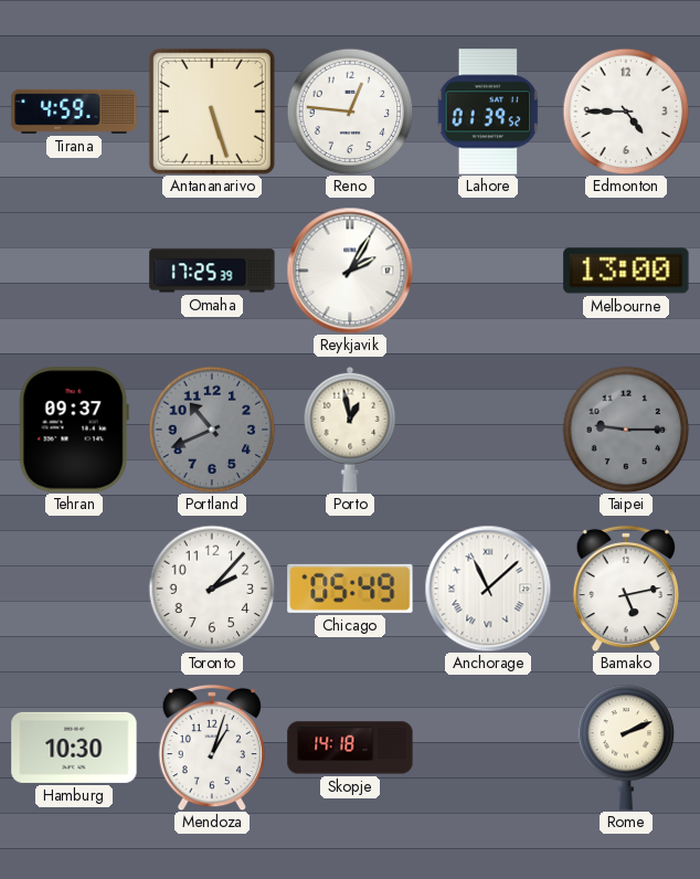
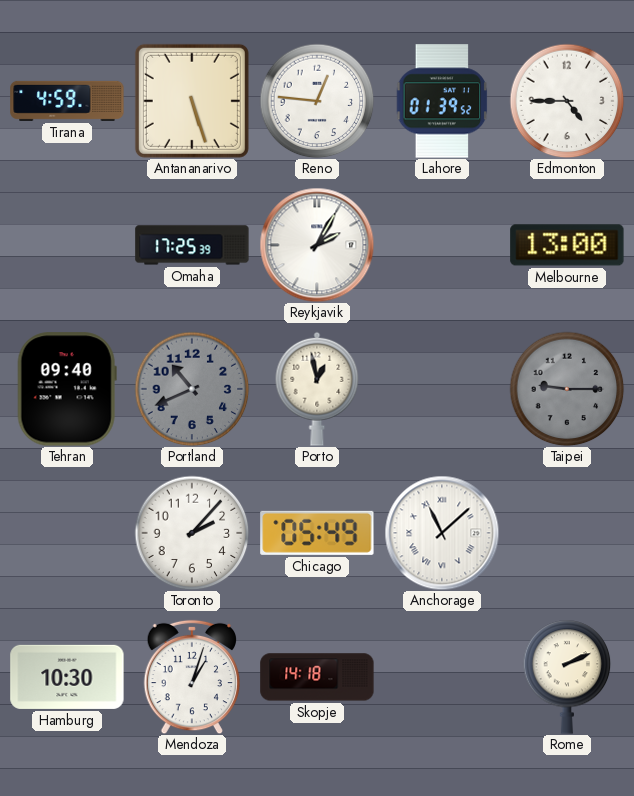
Tehran: 09:37 -> 09:40 (67, 389)
Bamako: 5:13 -> none (625, 589)
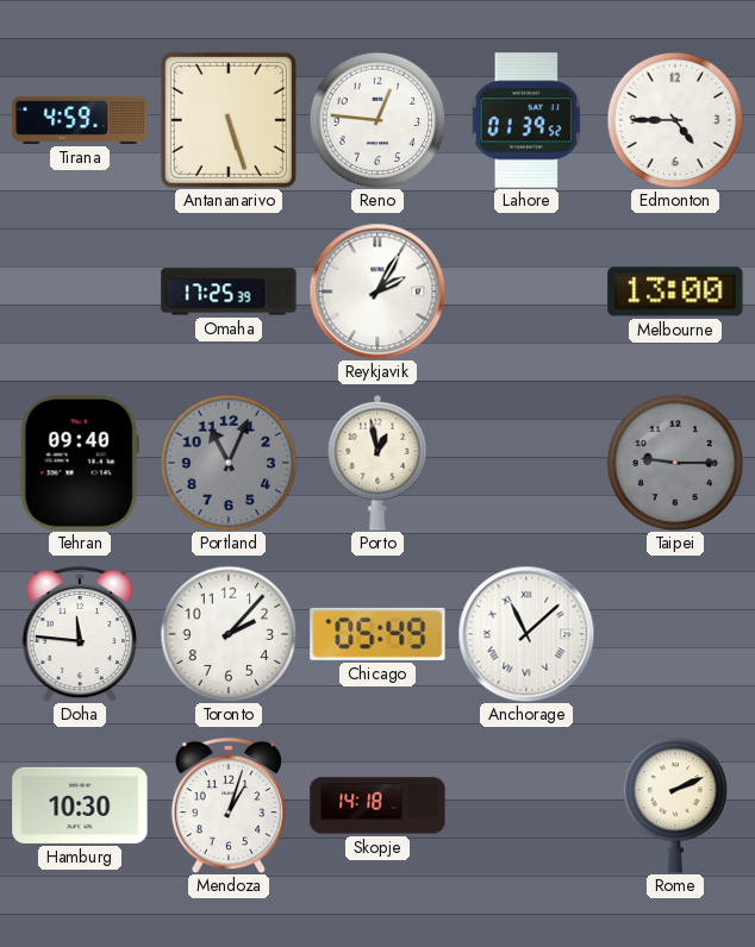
Portland: 10:41 -> 11:04 (229, 463)
Doha: none -> 11:46 (79, 634)
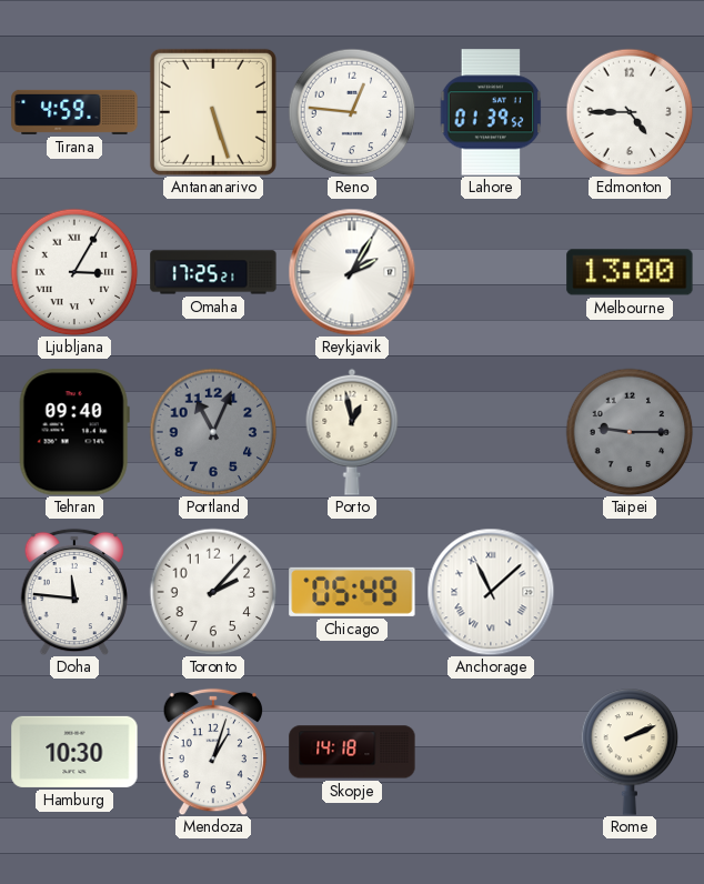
Ljubljana: none -> 3:05 (74, 272)
Omaha: 17:25:39 -> 17:25:21 (213, 272)
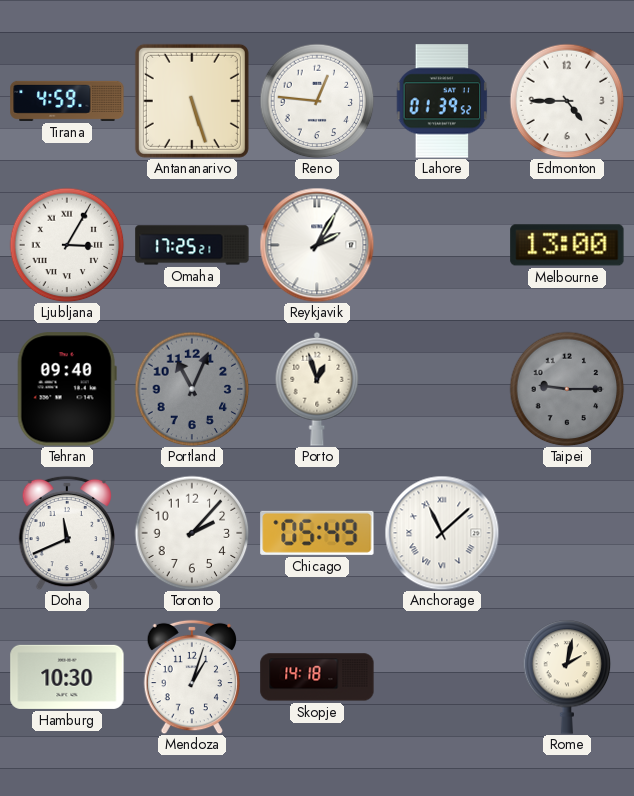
Porto: 12:58 -> 12:57 (317, 389)
Doha: 11:46 -> 11:41 (66, 533)
Rome: 2:11 -> 2:02 (567, 677)
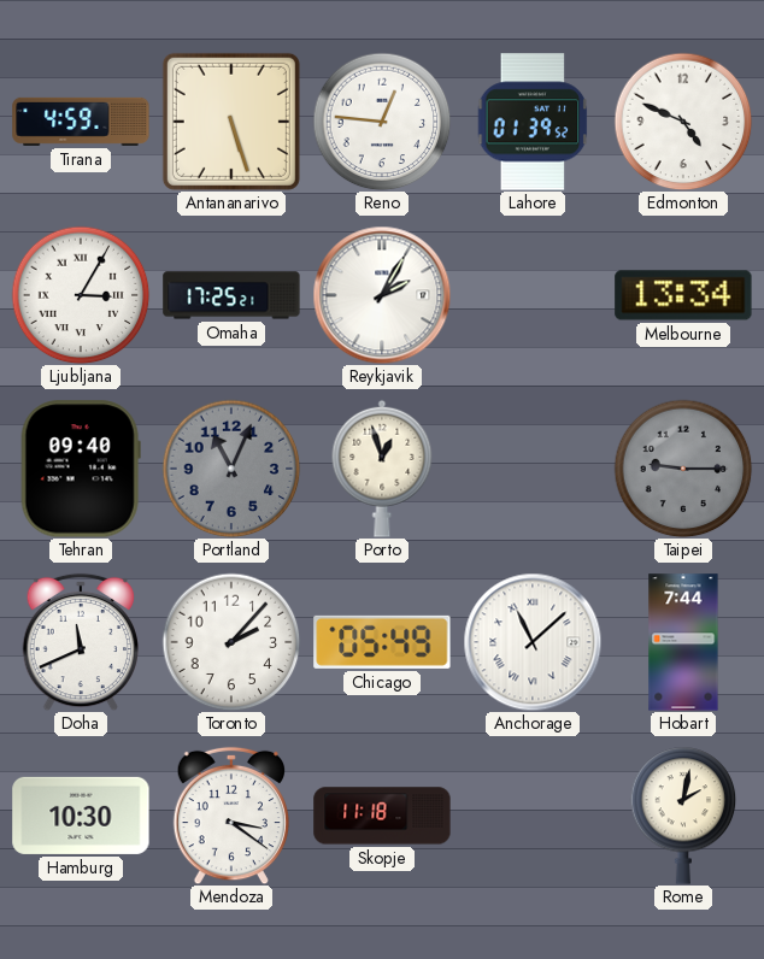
Edmonton: 4:45 -> 4:49 (683, 122)
Melbourne: 13:00 -> 13:34 (683, 295)
Hobart: none -> 7:44 (683, 642)
Mendoza: 1:03 -> 3:21 (230, 816)
Skopje: 14:18 -> 11:18 (382, 816)
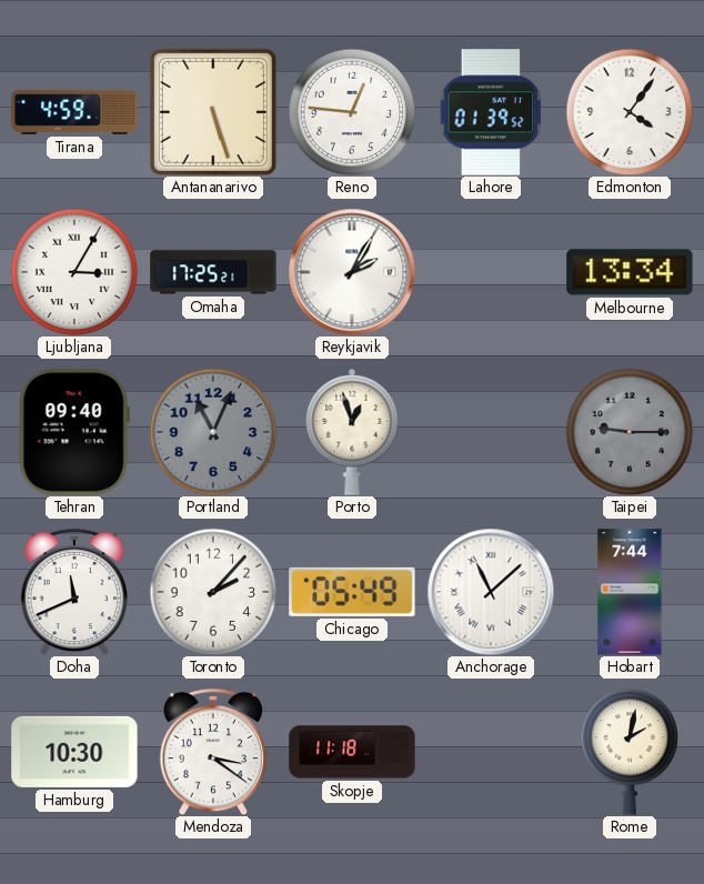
Edmonton: 4:49 -> 4:06 (630, 112)
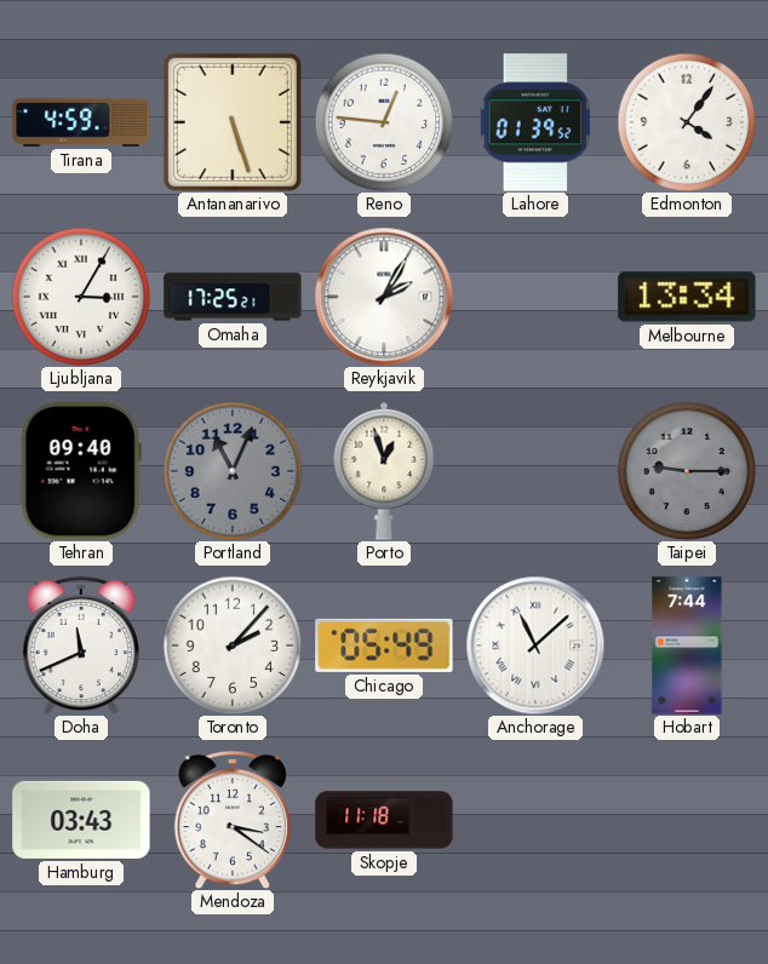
Hamburg: 10:30 -> 03:43 (81, 820)
Rome: 2:02 -> none (630, 752)
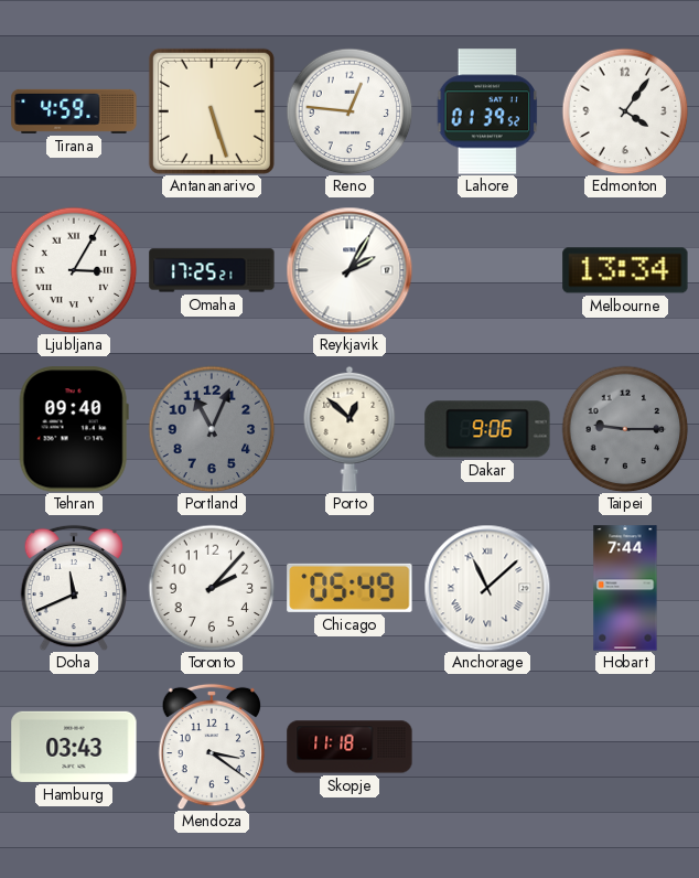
Porto: 12:57 -> 12:52 (349, 429)
Dakar: none -> 9:06 (487, 429)
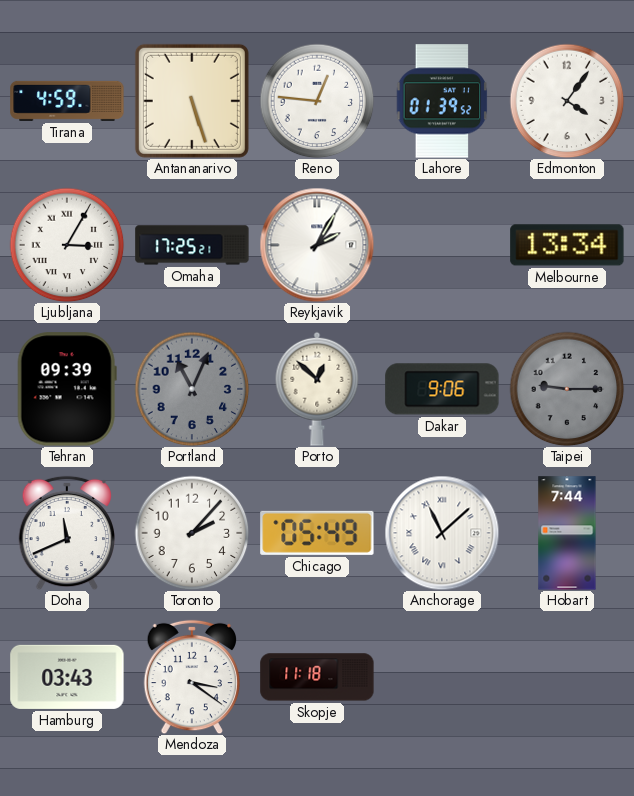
Tehran: 09:40 -> 09:39 (67, 389)
